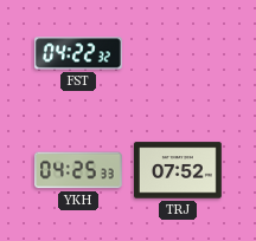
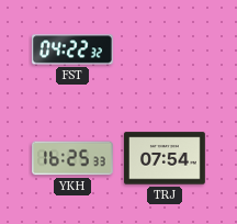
YKH: 04:25 -> 16:25 (74, 158)
TRJ: 07:52 -> 07:54 (166, 158)
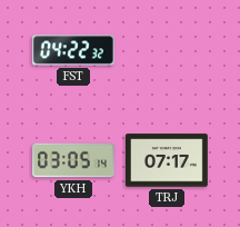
YKH: 16:25 -> 03:05 (74, 160)
TRJ: 07:54 -> 07:17 (168, 160)
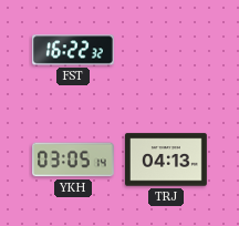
FST: 04:22 -> 16:22 (73, 50)
TRJ: 07:17 -> 04:13 (167, 160)
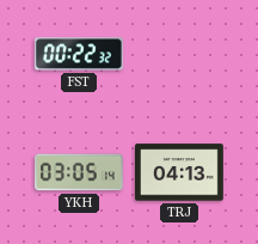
FST: 16:22 -> 00:22 (79, 54)
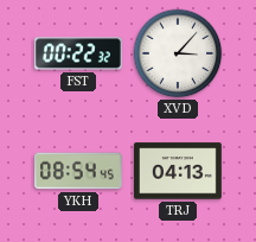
XVD: none -> 3:07 (178, 53)
YKH: 03:05 -> 08:54 (79, 171)
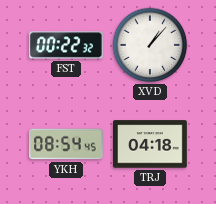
XVD: 3:07 -> 1:07 (150, 45)
TRJ: 04:13 -> 04:18 (151, 144)
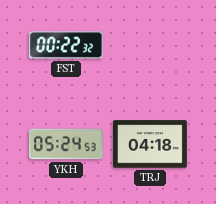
XVD: 1:07 -> none (150, 45)
YKH: 08:54 -> 05:24 (67, 144)
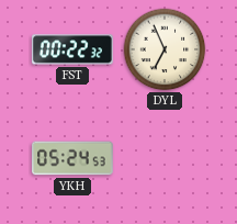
DYL: none -> 6:56 (165, 49)
TRJ: 04:18 -> none (151, 144)
